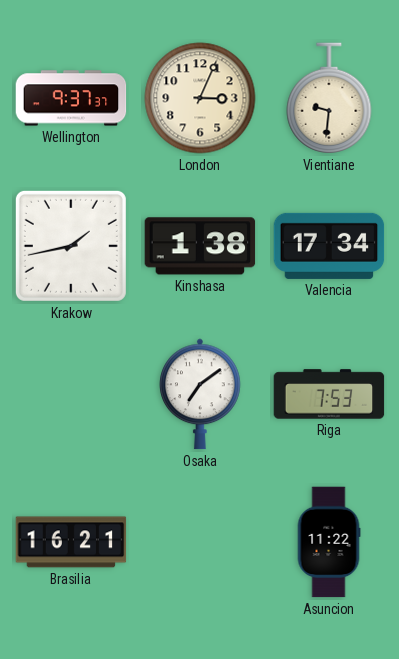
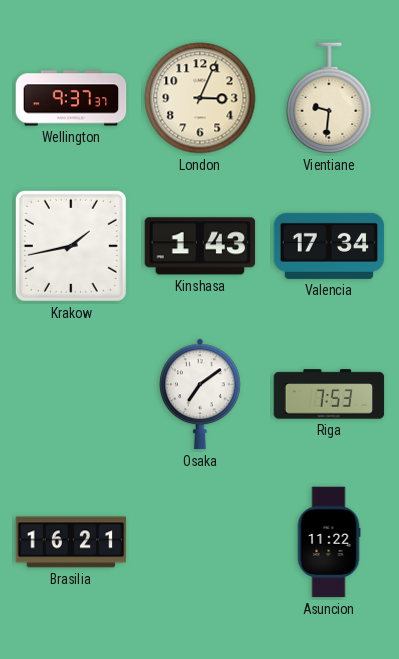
Kinshasa: 1:38 -> 1:43 (200, 246)
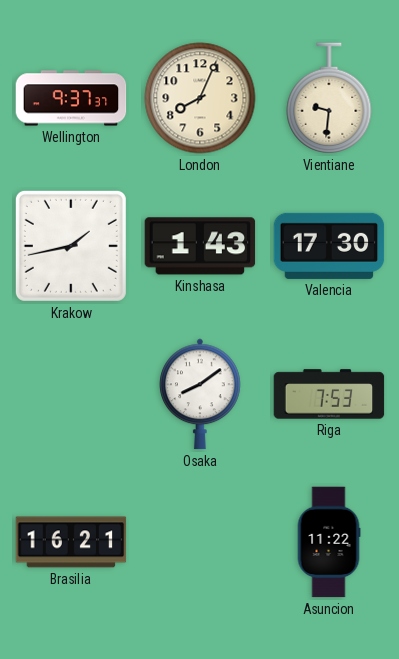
London: 3:04 -> 8:04 (200, 98)
Valencia: 17:34 -> 17:30 (329, 246)
Osaka: 7:09 -> 8:09 (201, 394)
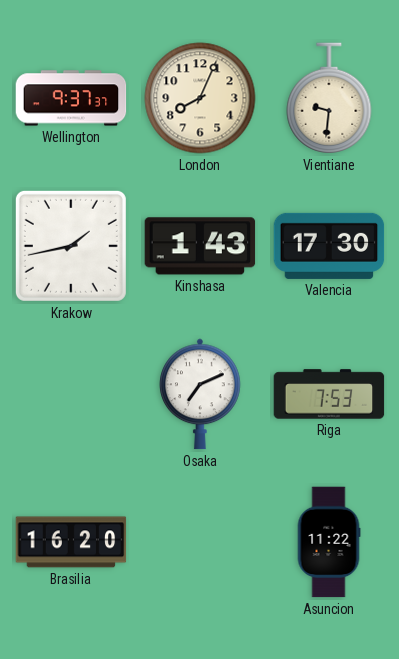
Osaka: 8:09 -> 7:11 (201, 394)
Brasilia: 16:21 -> 16:20 (71, 542)
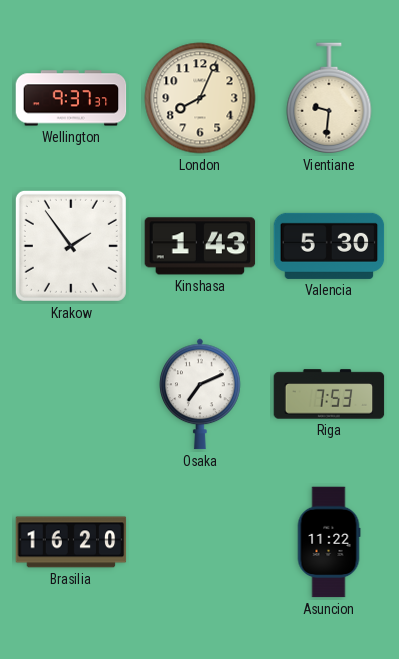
Krakow: 1:43 -> 1:54 (71, 246)
Valencia: 17:30 -> 5:30 (329, 246)
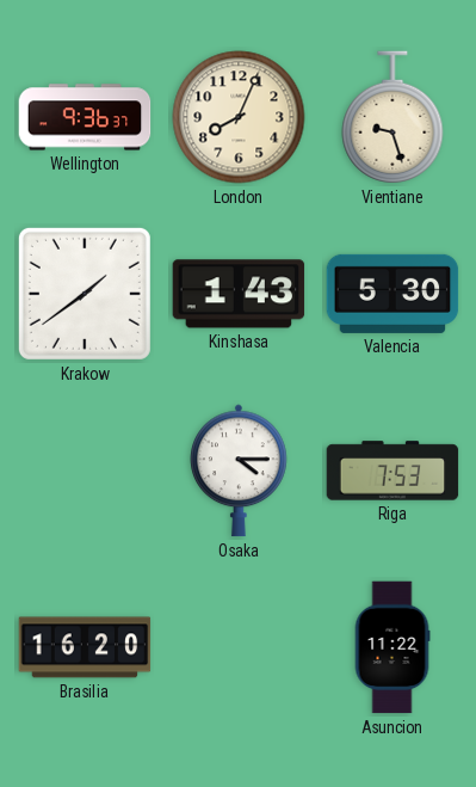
Wellington: 9:37 -> 9:36 (85, 117)
Vientiane: 9:31 -> 9:27 (392, 117)
Krakow: 1:54 -> 1:39 (85, 294)
Osaka: 7:11 -> 4:15 (240, 471)
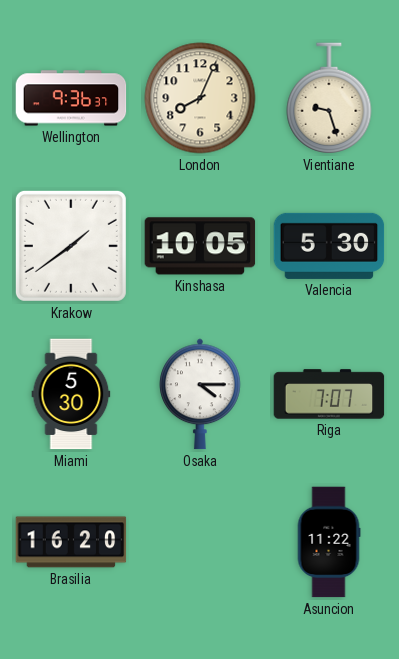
Kinshasa: 1:43 -> 10:05 (200, 246)
Miami: none -> 5:30 (71, 394)
Riga: 7:53 -> 7:07 (329, 394)
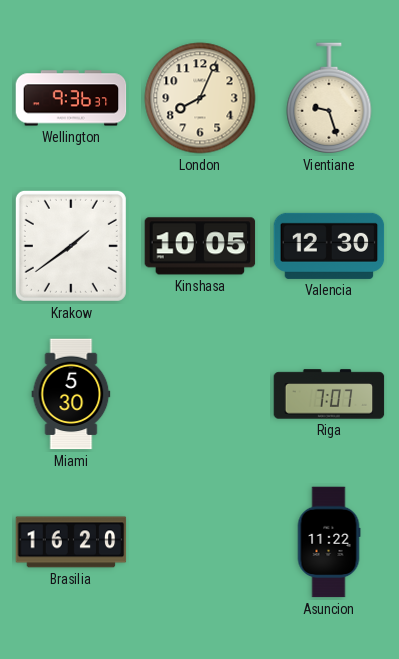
Valencia: 5:30 -> 12:30 (329, 246)
Osaka: 4:15 -> none (201, 394)
